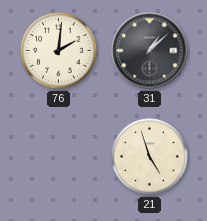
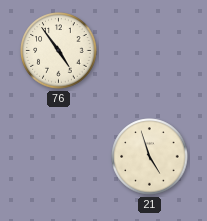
76: 2:01 -> 4:54 (59, 51)
31: 1:08 -> none (150, 51)
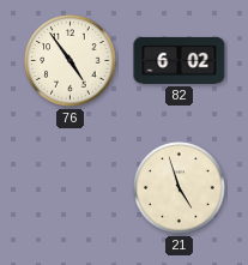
82: none -> 6:02 (180, 60)
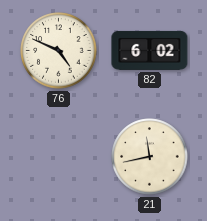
76: 4:54 -> 4:49 (59, 51)
21: 4:57 -> 11:43 (150, 157)
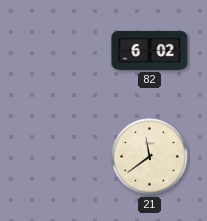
76: 4:49 -> none (59, 51)
21: 11:43 -> 11:39 (150, 157)
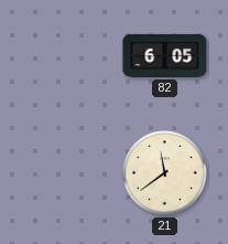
82: 6:02 -> 6:05 (165, 55)
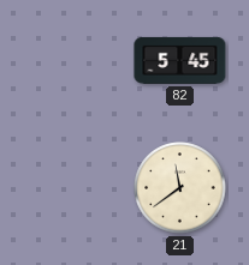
82: 6:05 -> 5:45 (180, 60)
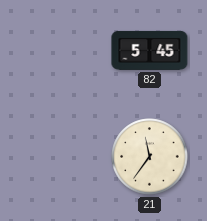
21: 11:39 -> 11:36 (150, 157)
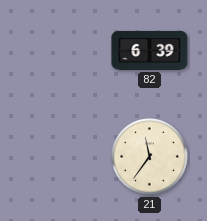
82: 5:45 -> 6:39 (150, 50)
